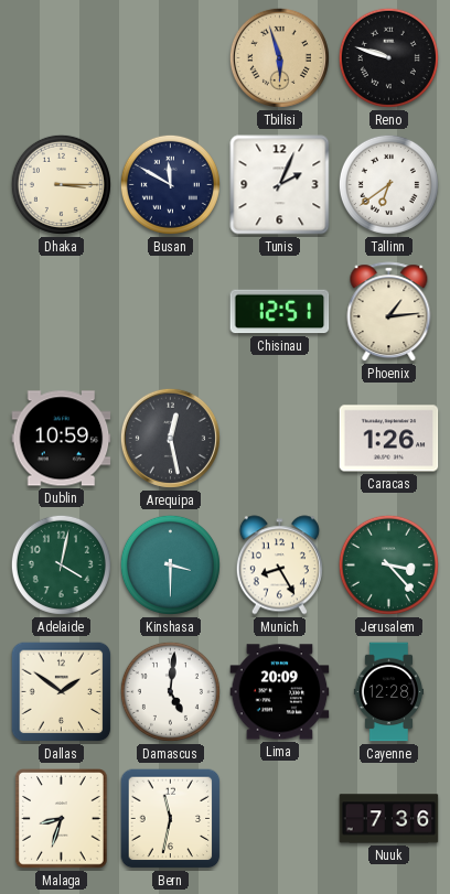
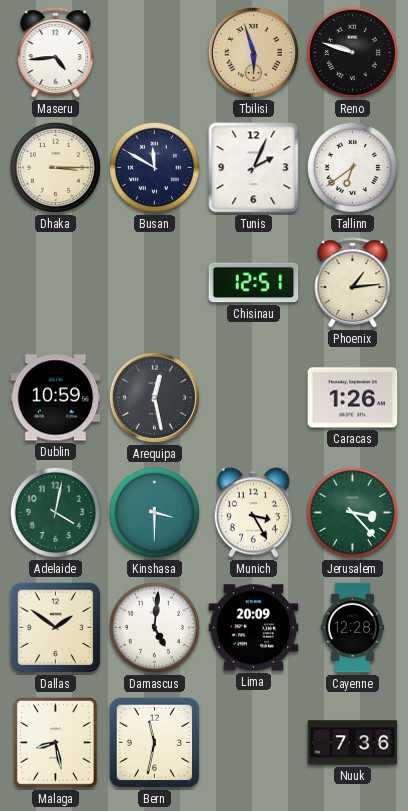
Maseru: none -> 4:44 (56, 53)
Munich: 8:25 -> 3:25 (253, 513)
Malaga: 8:33 -> 8:28 (56, 743)
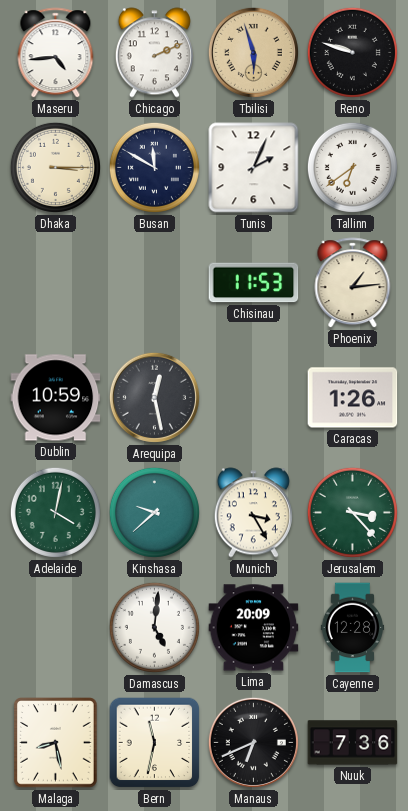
Chicago: none -> 2:11 (154, 53)
Chisinau: 12:51 -> 11:53 (254, 283)
Kinshasa: 3:30 -> 9:38 (154, 512)
Dallas: 1:51 -> none (56, 628)
Manaus: none -> 6:41 (253, 742)
